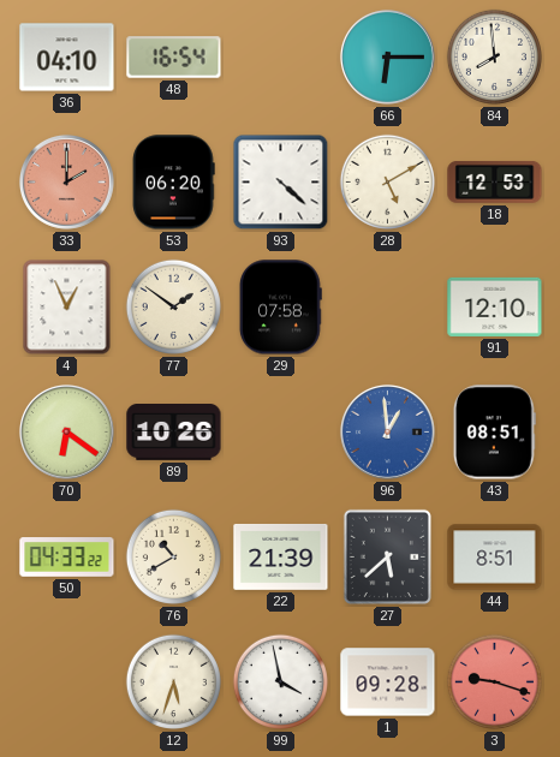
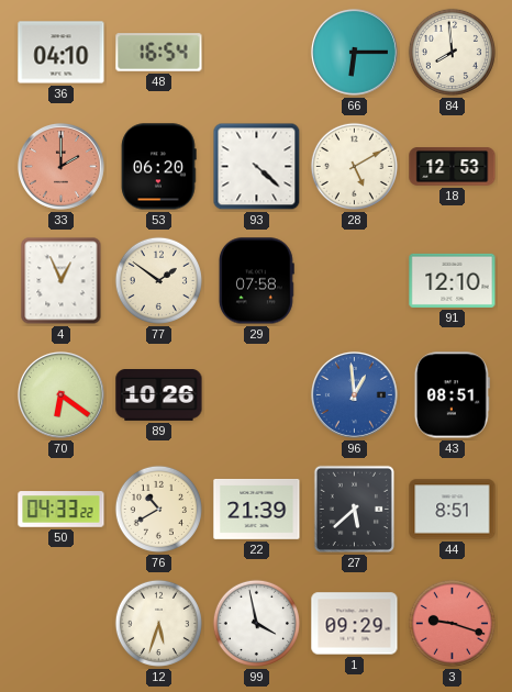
1: 09:28 -> 09:29 (355, 624)
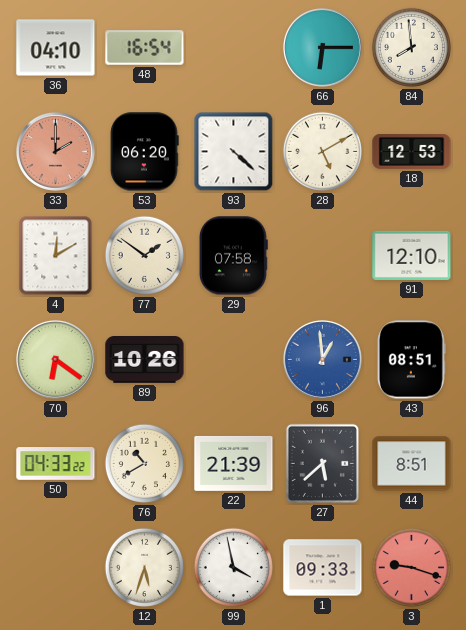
4: 12:56 -> 12:10 (56, 256)
1: 09:29 -> 09:33 (323, 568)
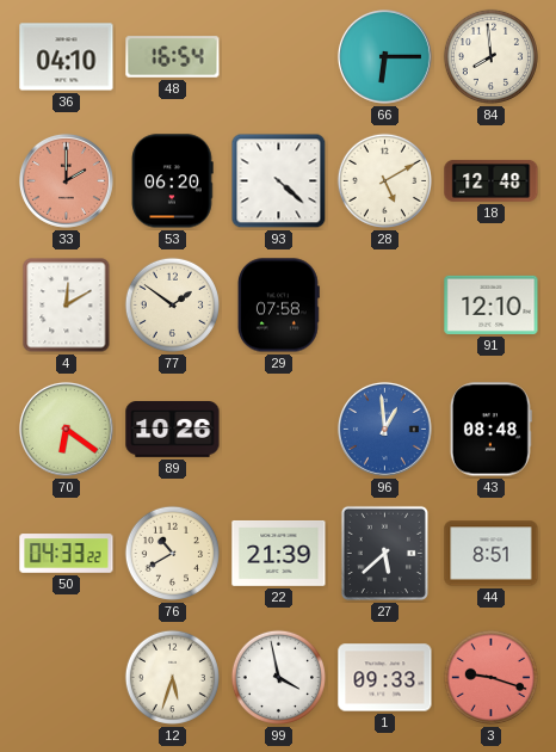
18: 12:53 -> 12:48 (492, 181)
43: 08:51 -> 08:48 (490, 430)
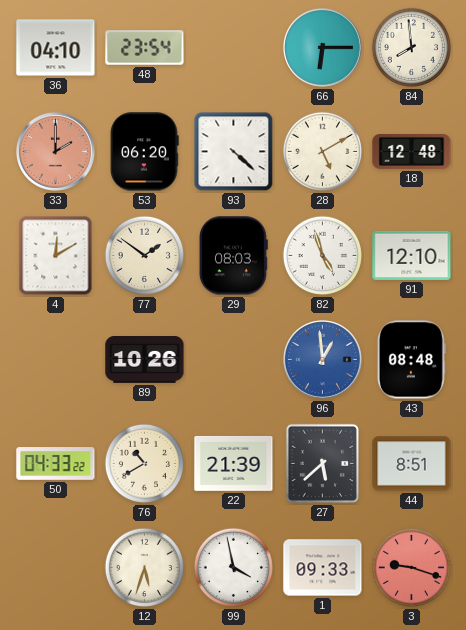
48: 16:54 -> 23:54 (145, 48)
29: 07:58 -> 08:03 (233, 256)
82: none -> 4:57 (322, 255)
70: 6:21 -> none (66, 429)
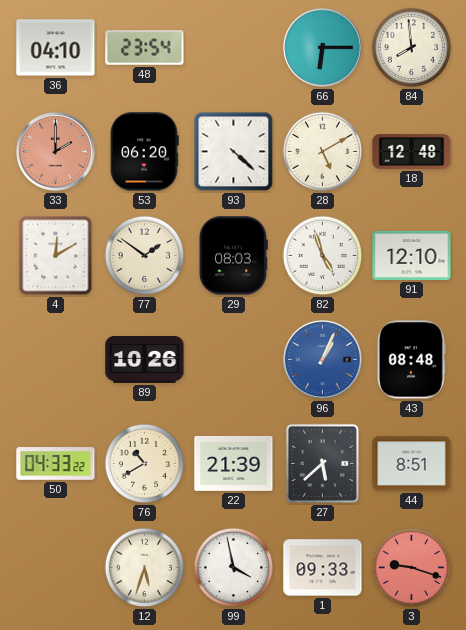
96: 12:59 -> 1:04 (322, 359)
